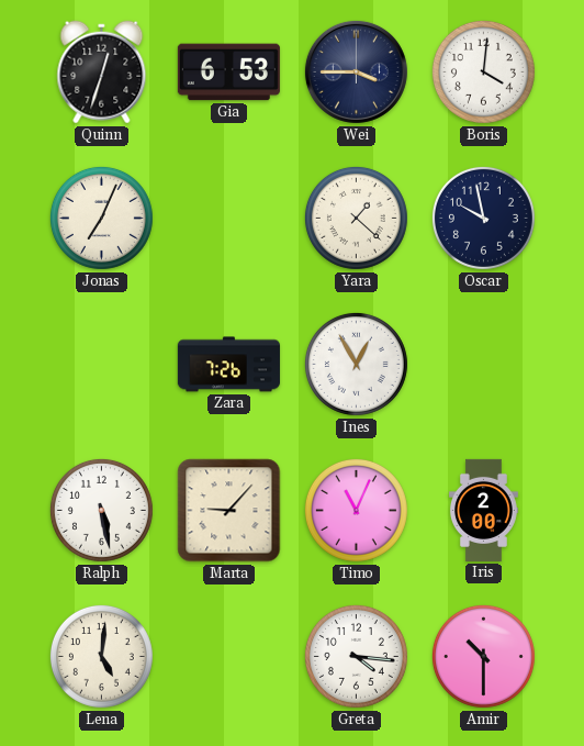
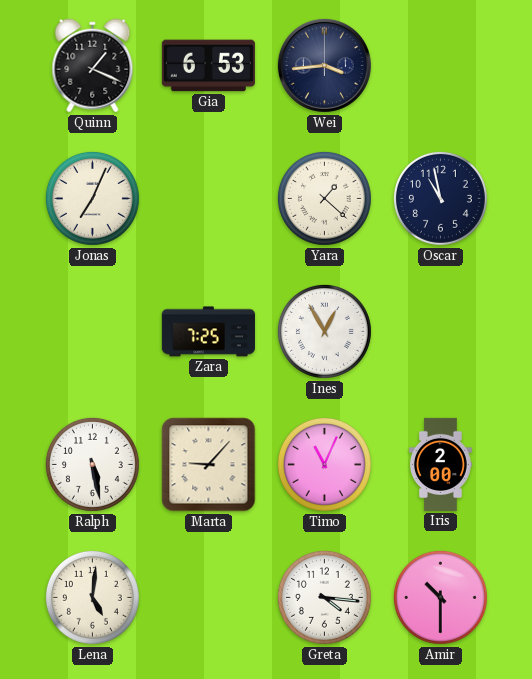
Quinn: 12:33 -> 1:19 (93, 66)
Wei: 3:45 -> 3:44 (324, 65)
Boris: 4:01 -> none (483, 71)
Oscar: 9:58 -> 10:58 (440, 198)
Zara: 7:26 -> 7:25 (208, 332)
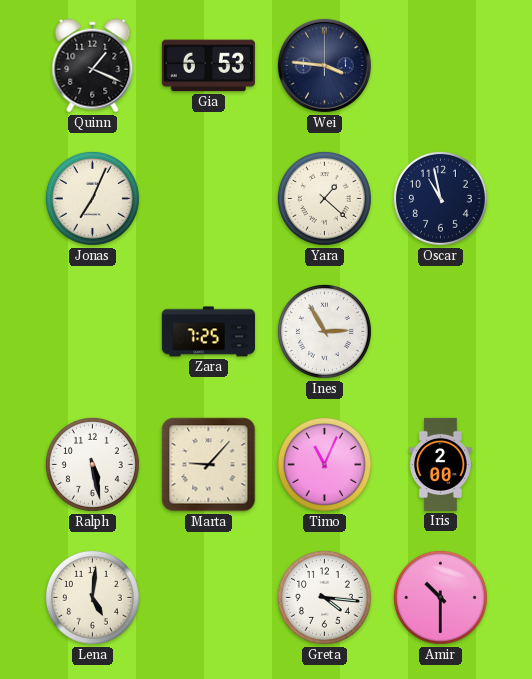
Wei: 3:44 -> 3:46 (324, 65)
Ines: 12:55 -> 2:55 (324, 331)
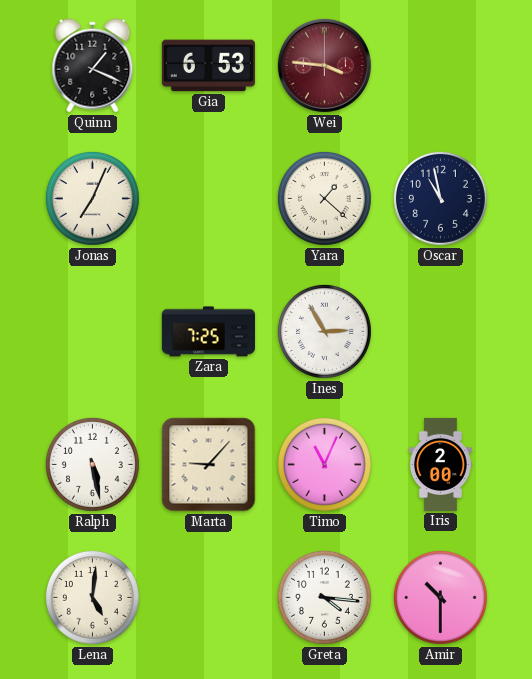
Wei dial: navy -> burgundy (324, 65)
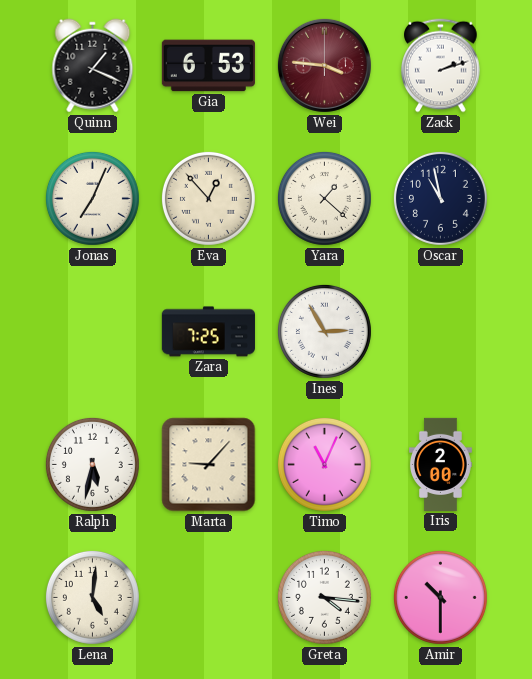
Zack: none -> 2:12 (441, 66)
Eva: none -> 12:53 (208, 198)
Ralph: 5:28 -> 5:32 (92, 464)
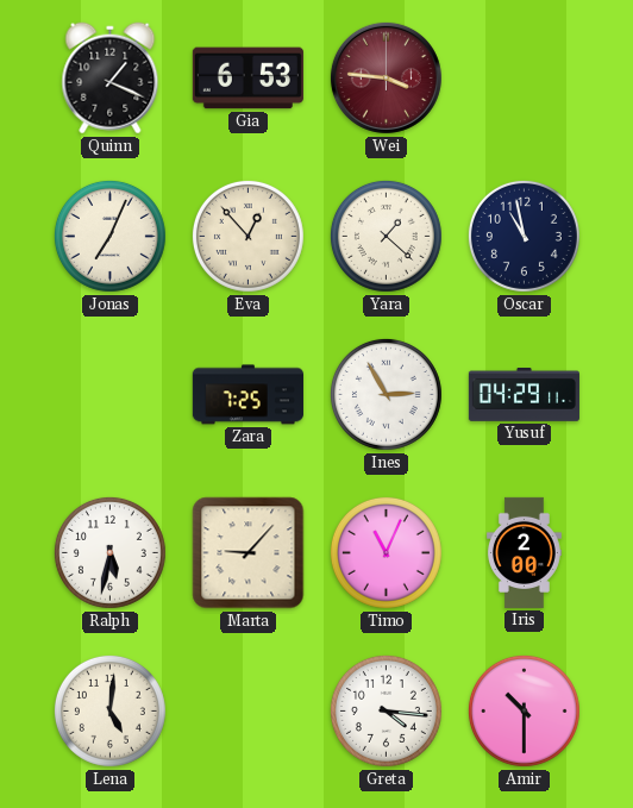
Zack: 2:12 -> none (441, 66)
Yusuf: none -> 04:29 (524, 395)
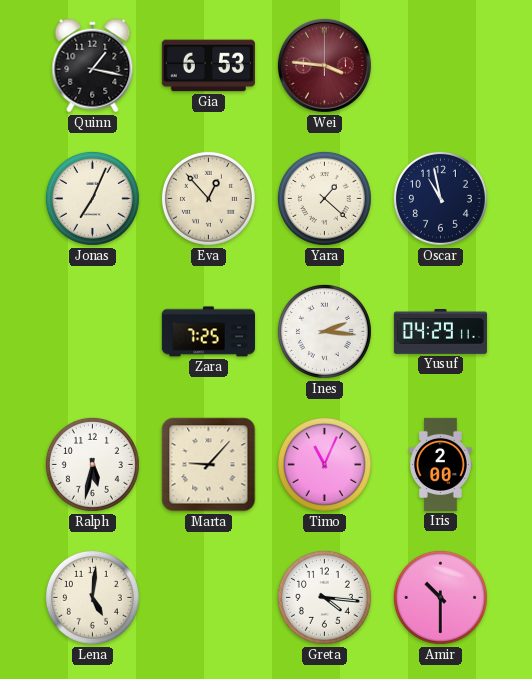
Quinn: 1:19 -> 1:17 (93, 66)
Ines: 2:55 -> 2:16 (324, 331)
